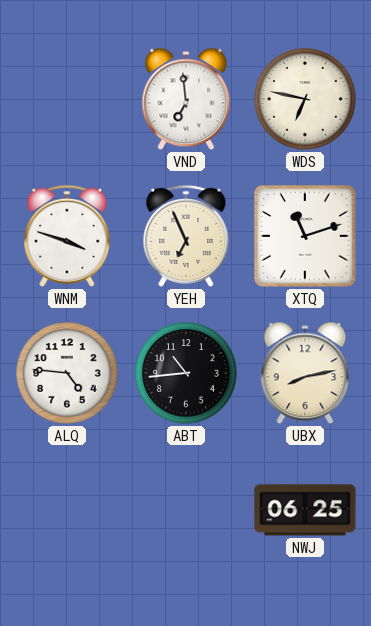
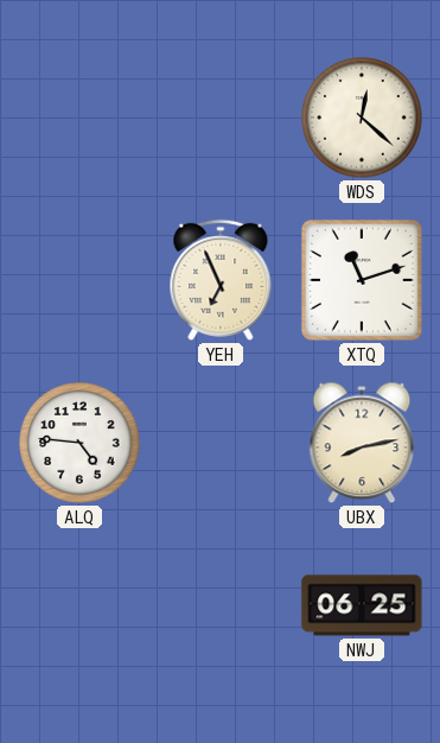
VND: 6:59 -> none (186, 99)
WDS: 6:47 -> 12:22 (362, 118)
WNM: 3:48 -> none (67, 236)
ABT: 10:44 -> none (186, 373)
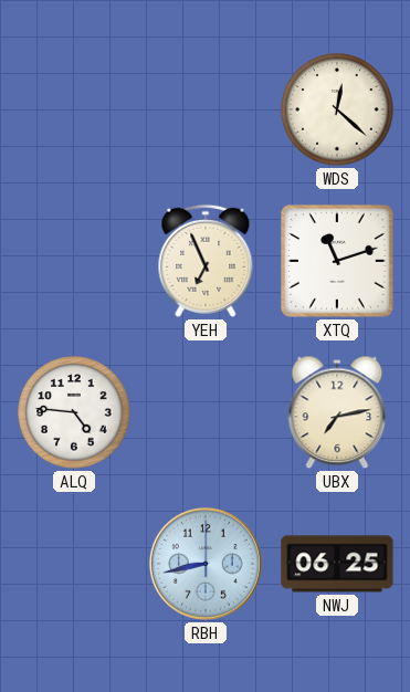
UBX: 8:13 -> 7:13 (337, 412)
RBH: none -> 8:43 (206, 564)
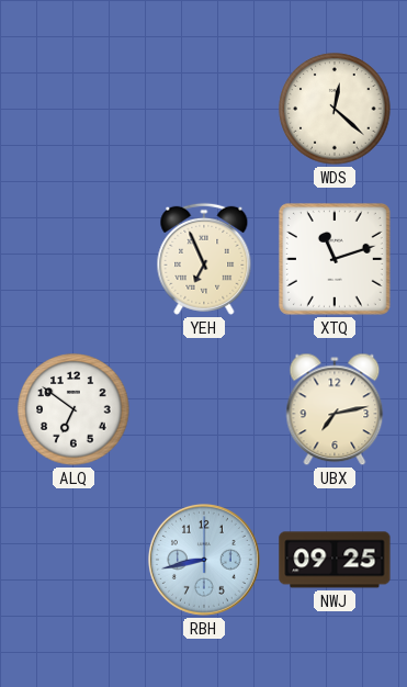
ALQ: 4:46 -> 6:51 (74, 409)
NWJ: 06:25 -> 09:25 (335, 560)
